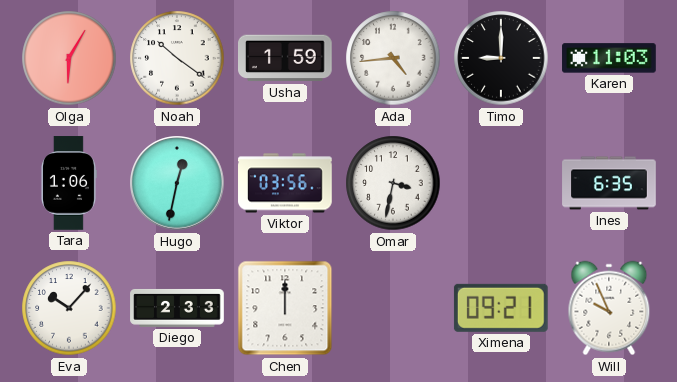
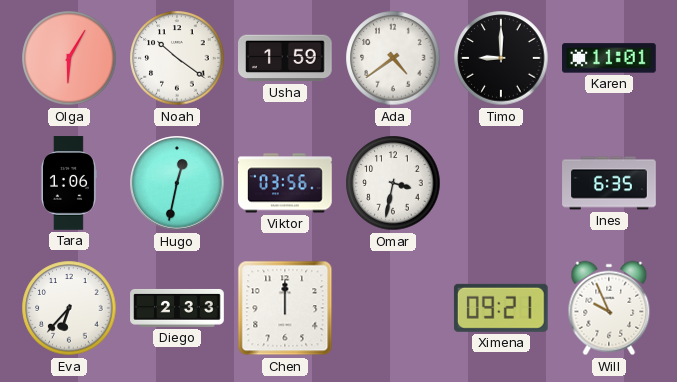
Ada: 4:44 -> 4:39 (393, 58)
Karen: 11:03 -> 11:01 (609, 58)
Eva: 10:07 -> 6:37 (69, 308)
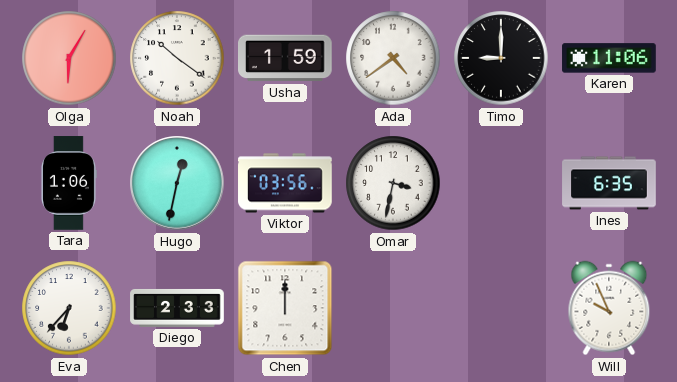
Karen: 11:01 -> 11:06 (609, 58)
Ximena: 09:21 -> none (501, 308)
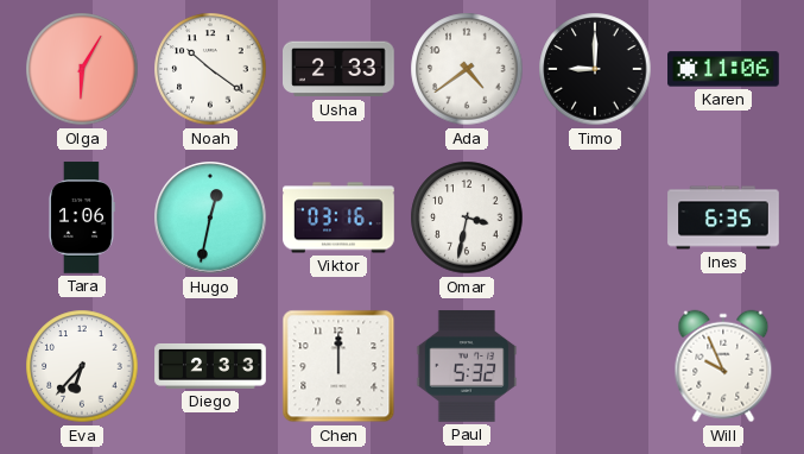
Usha: 1:59 -> 2:33 (340, 69)
Viktor: 03:56 -> 03:16 (338, 217)
Paul: none -> 5:32 (467, 366)
